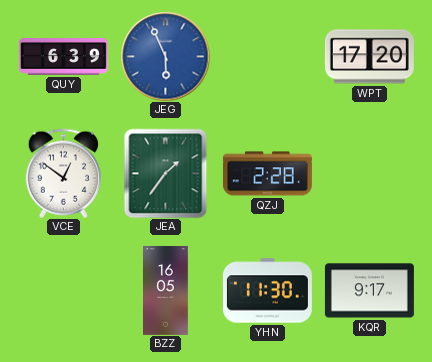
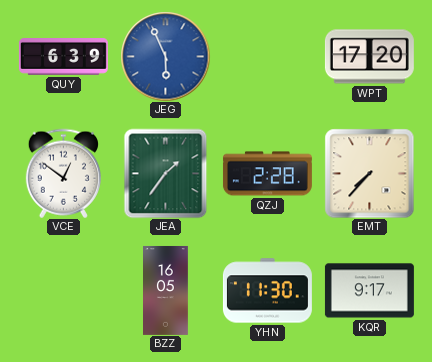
EMT: none -> 7:37 (369, 173)
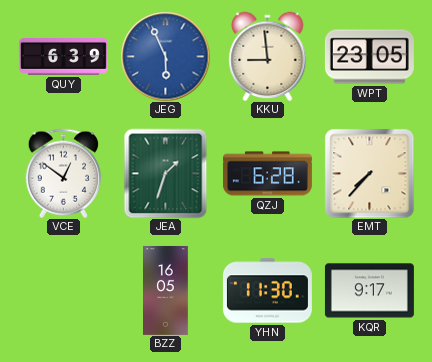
KKU: none -> 8:59 (268, 56)
WPT: 17:20 -> 23:05 (369, 57)
JEA: 1:36 -> 1:33 (166, 173)
QZJ: 2:28 -> 6:28 (267, 174)
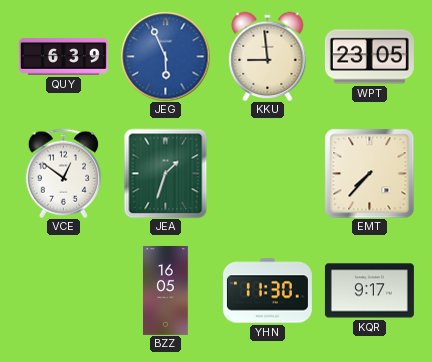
QZJ: 6:28 -> none (267, 174)
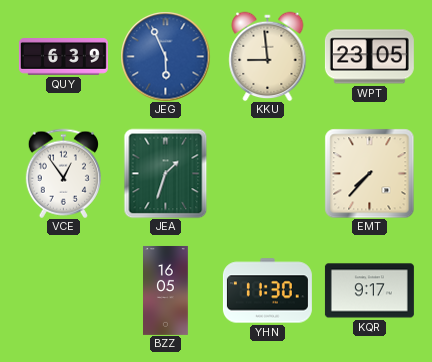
VCE: 12:51 -> 12:54 (63, 173)
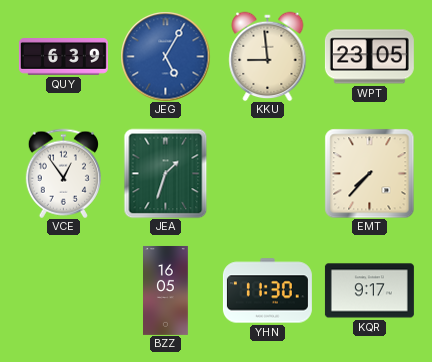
JEG: 5:56 -> 5:05 (165, 56)
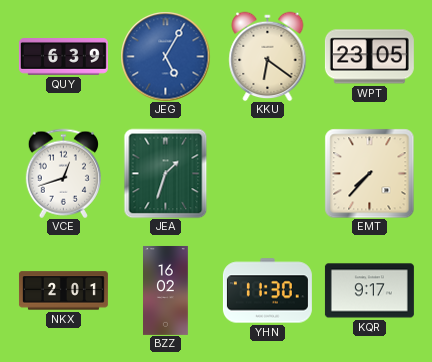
KKU: 8:59 -> 6:21 (268, 56)
VCE: 12:54 -> 12:42 (63, 173)
NKX: none -> 2:01 (63, 291)
BZZ: 16:05 -> 16:02 (166, 290)
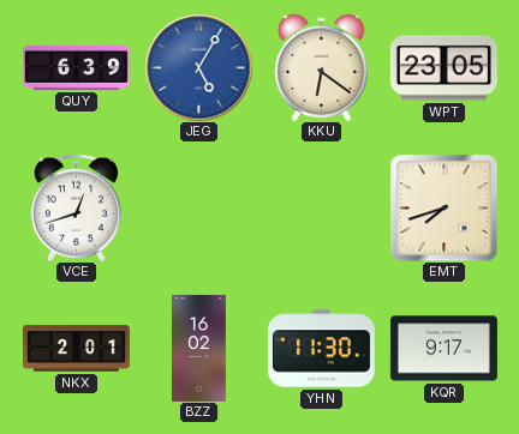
JEA: 1:33 -> none (166, 173)
EMT: 7:37 -> 7:42 (443, 207)
